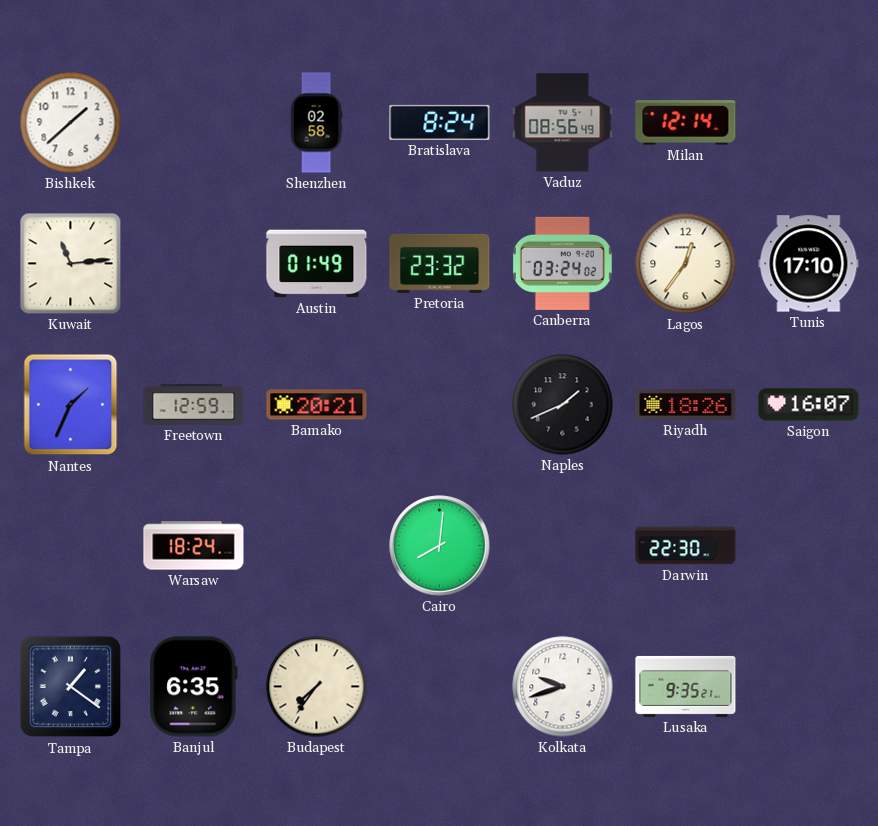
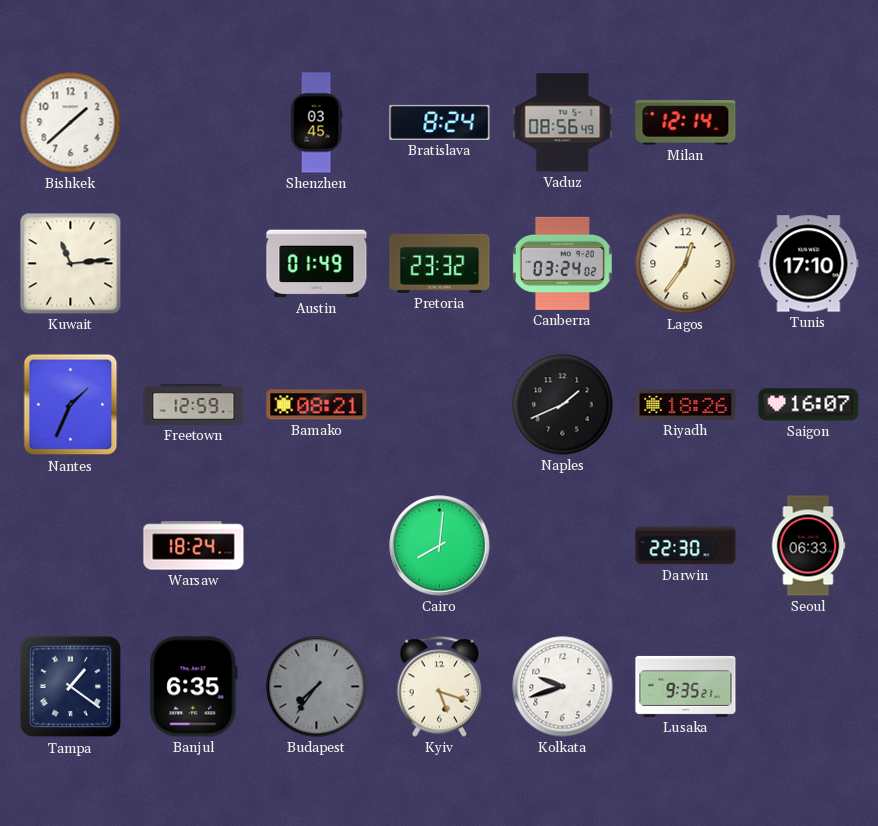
Shenzhen: 02:58 -> 03:45 (316, 123)
Bamako: 20:21 -> 08:21 (317, 405)
Seoul: none -> 06:33 (808, 546)
Budapest dial: cream -> grey (317, 687)
Kyiv: none -> 5:18 (440, 687)
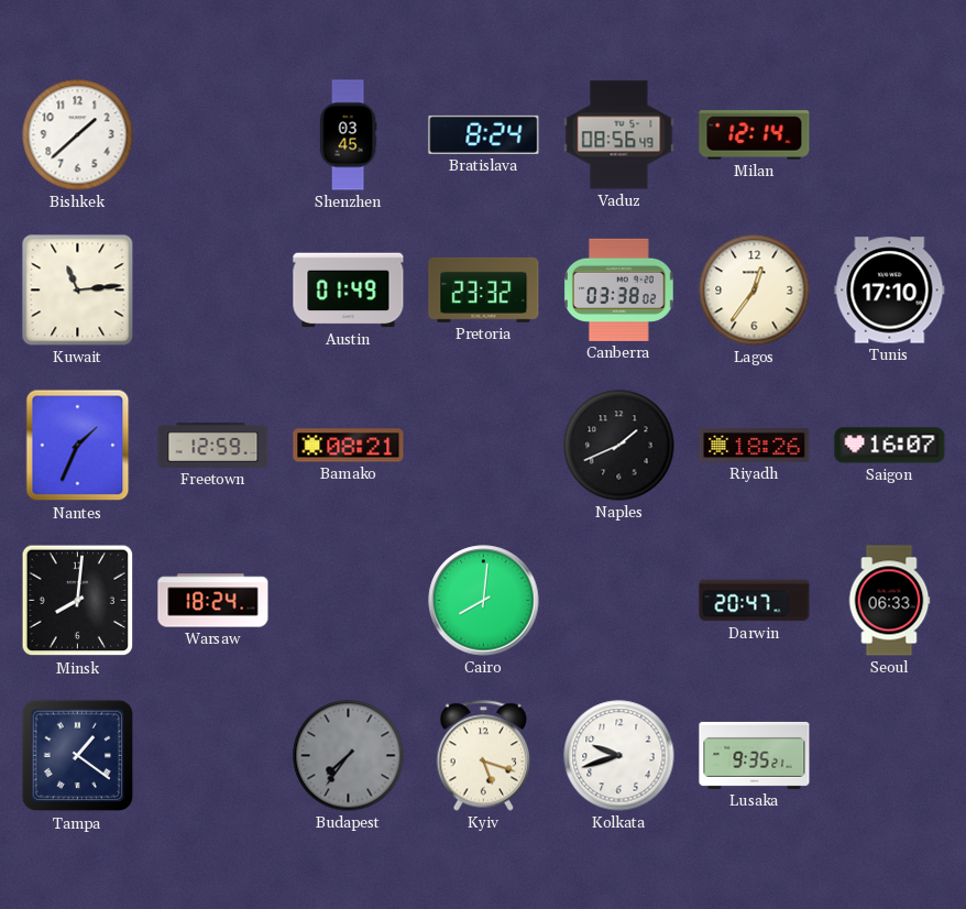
Canberra: 03:24 -> 03:38 (618, 289)
Minsk: none -> 8:01 (78, 601)
Darwin: 22:30 -> 20:47 (755, 601)
Banjul: 6:35 -> none (194, 687)
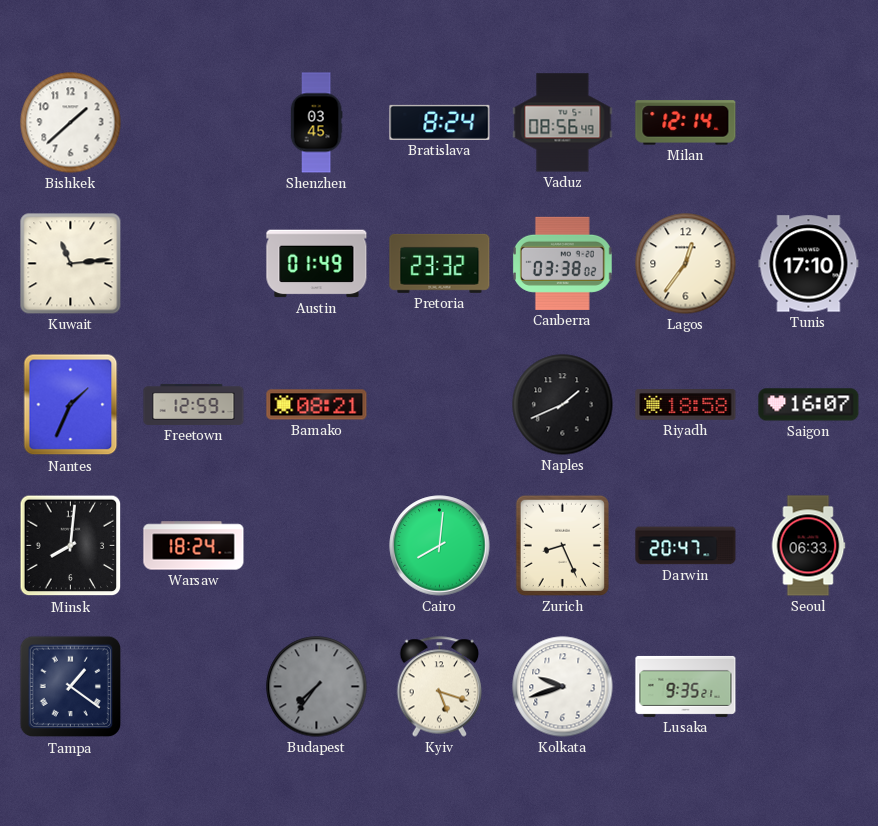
Riyadh: 18:26 -> 18:58 (686, 405)
Zurich: none -> 8:26 (562, 545)
